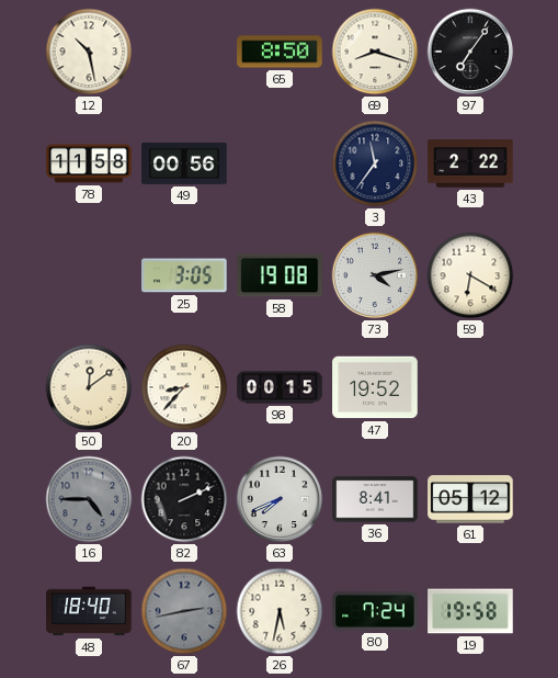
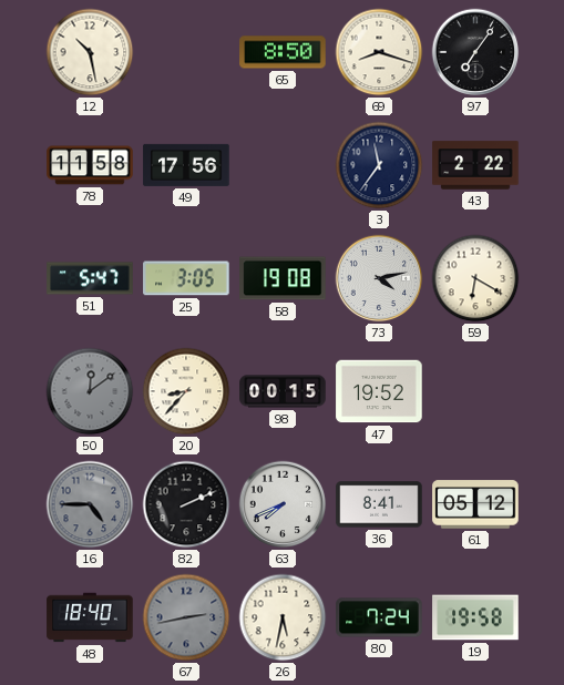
49: 00:56 -> 17:56 (186, 165)
51: none -> 5:47 (90, 278)
50 dial: cream -> grey (90, 391)
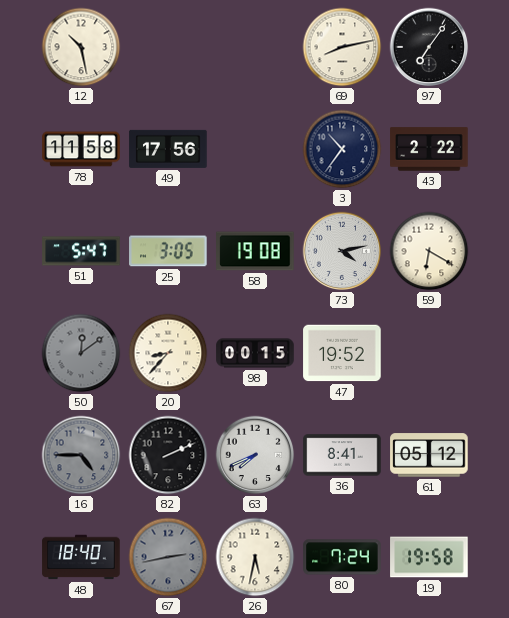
65: 8:50 -> none (283, 52)
69: 8:18 -> 8:13 (342, 47)
3: 11:36 -> 10:36 (342, 149)
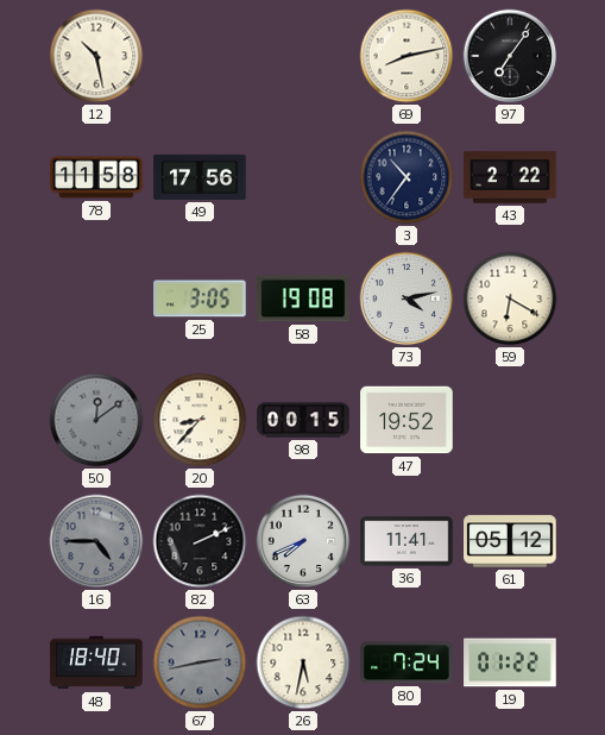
51: 5:47 -> none (81, 251)
36: 8:41 -> 11:41 (407, 541)
19: 19:58 -> 01:22 (510, 662)
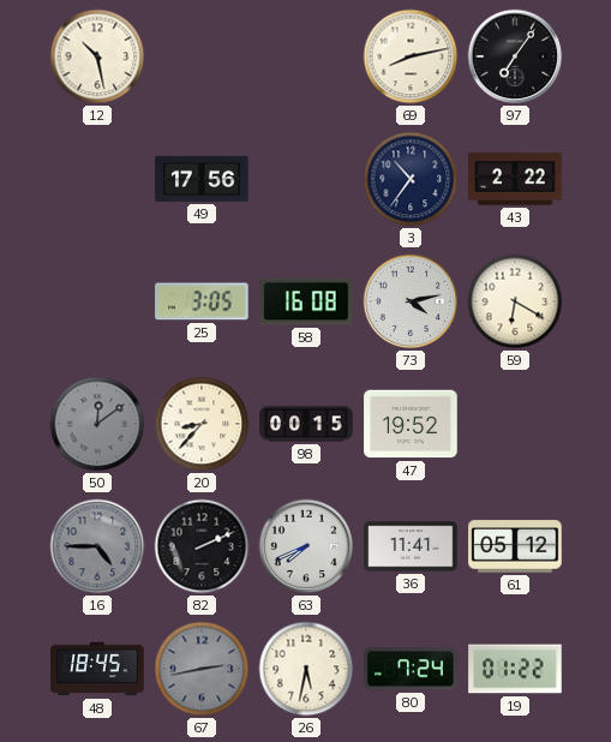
78: 11:58 -> none (96, 177)
58: 19:08 -> 16:08 (306, 301)
48: 18:40 -> 18:45 (97, 669)
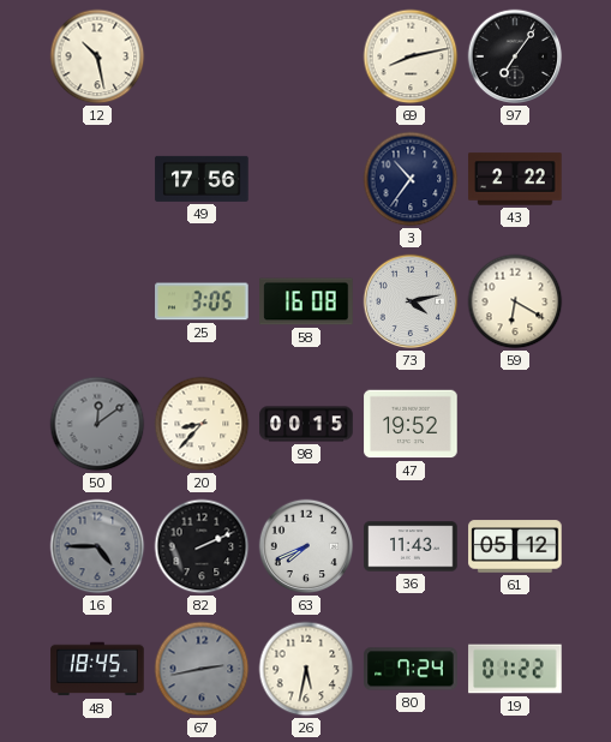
36: 11:41 -> 11:43 (411, 546)
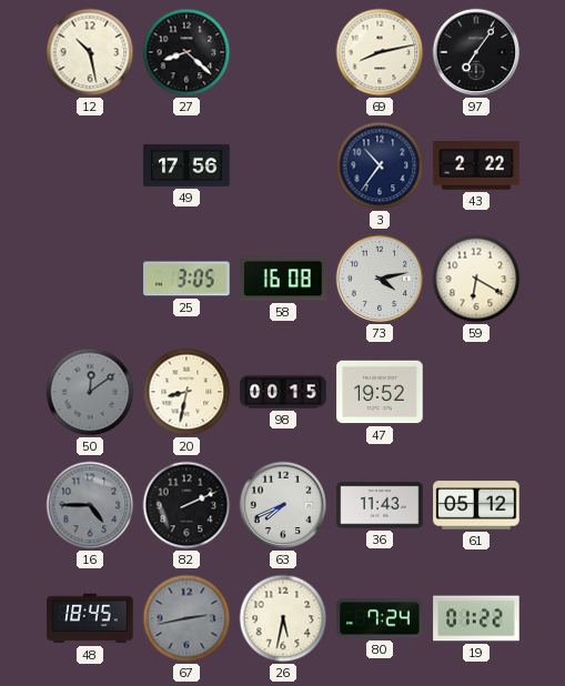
27: none -> 8:22 (186, 52)
20: 8:37 -> 8:32 (186, 392)
